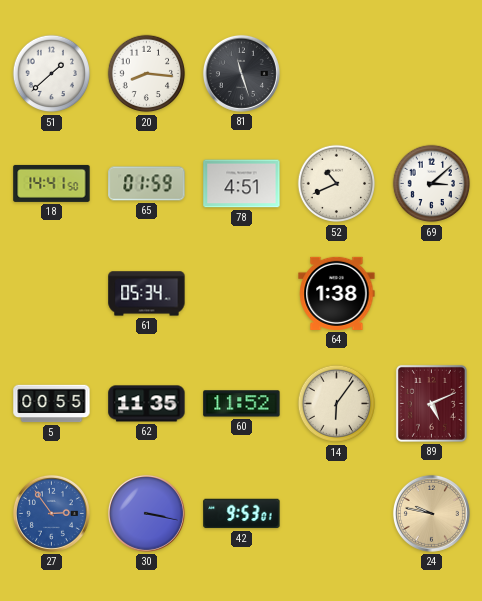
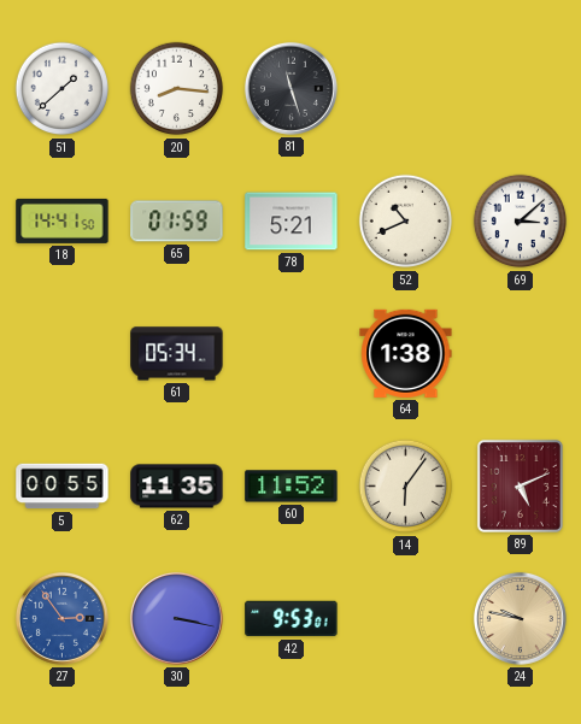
78: 4:51 -> 5:21 (292, 222)
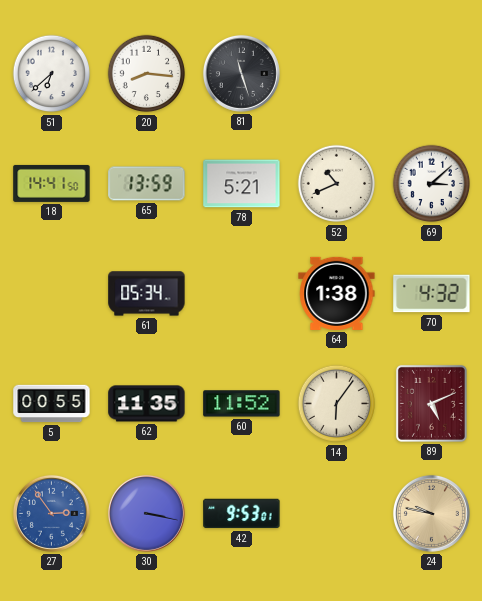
51: 1:38 -> 6:38 (52, 74)
65: 01:59 -> 13:59 (147, 184)
70: none -> 4:32 (432, 294)
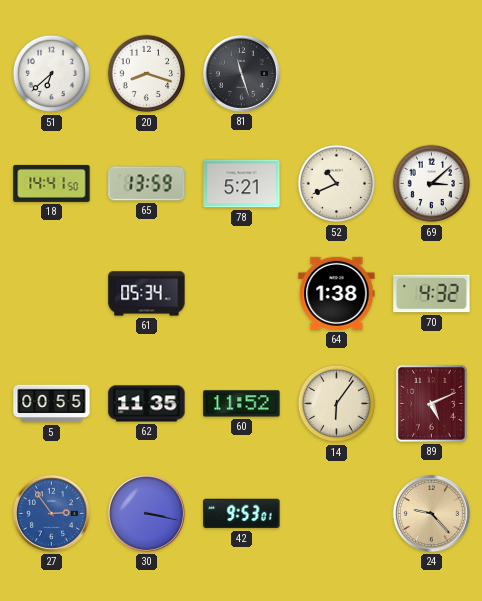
20: 8:16 -> 8:18 (147, 74)
24: 9:47 -> 9:23 (431, 513)
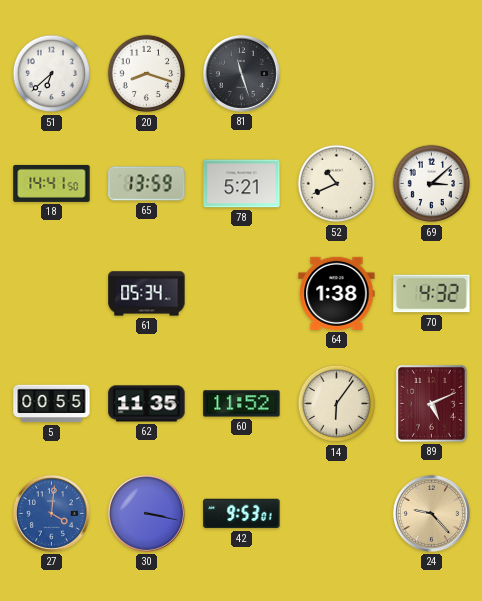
27: 2:54 -> 4:01 (51, 513)
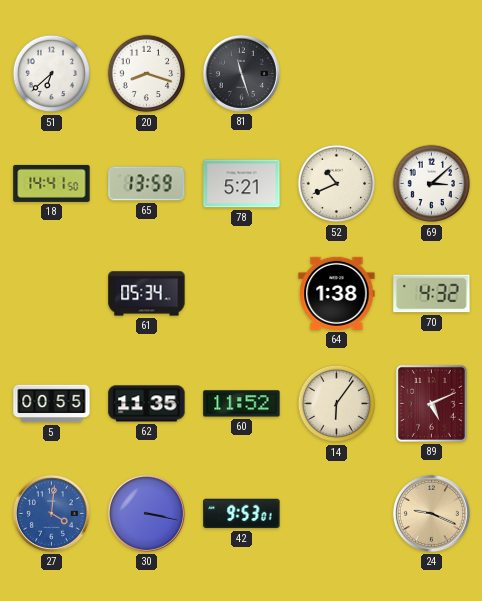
24: 9:23 -> 9:19 (431, 513)
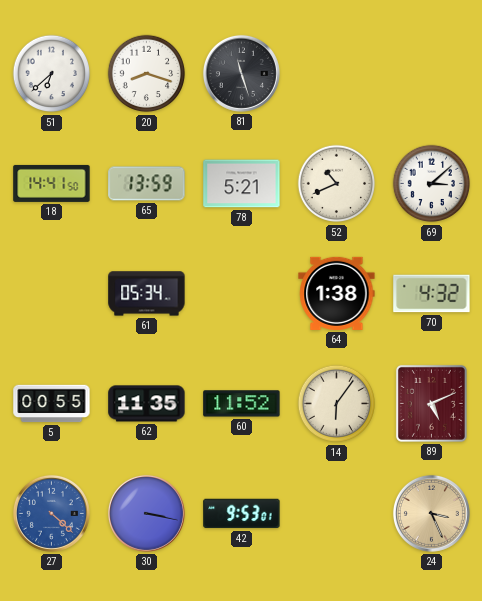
27: 4:01 -> 4:22 (51, 513)
24: 9:19 -> 3:26 (431, 513)
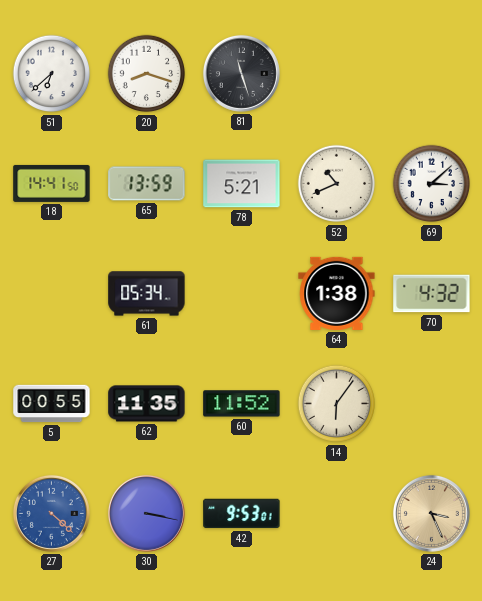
89: 5:11 -> none (431, 403)
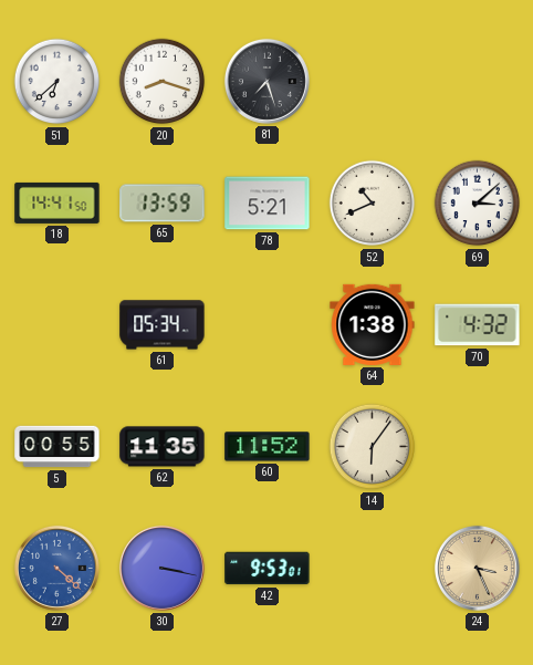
81: 11:27 -> 7:27 (266, 81)
